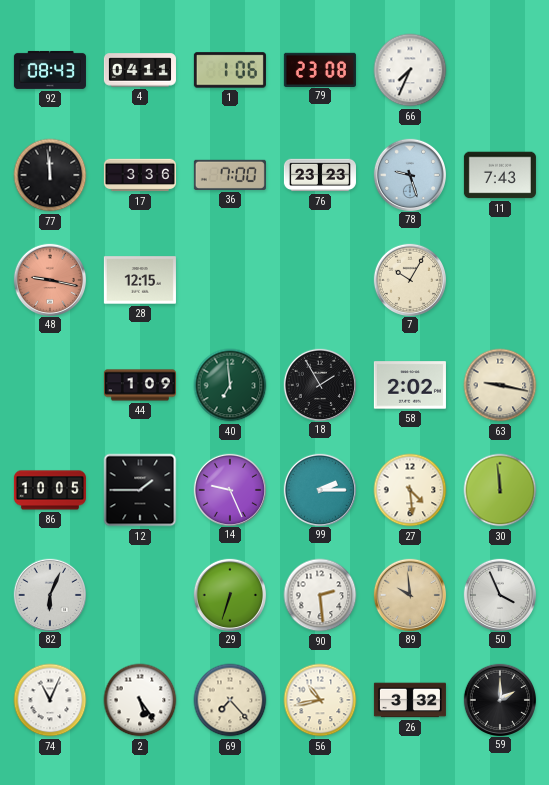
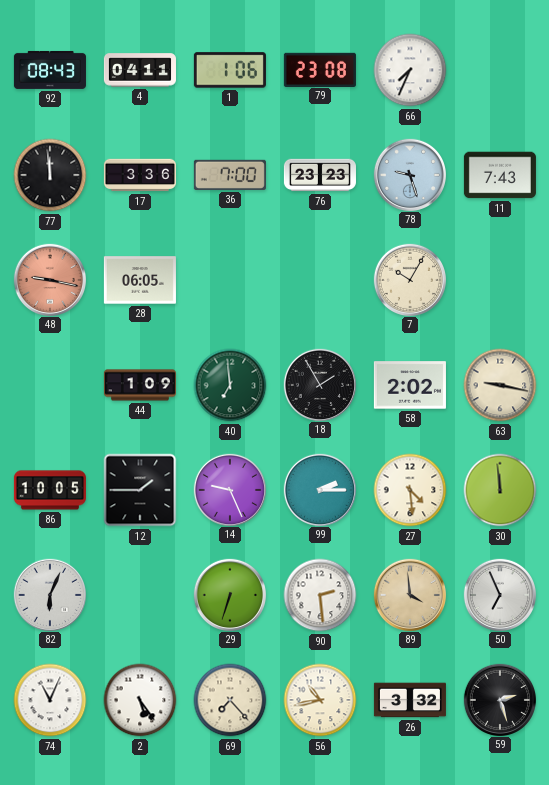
28: 12:15 -> 06:05 (140, 280)
89: 9:59 -> 3:59 (409, 594)
50: 3:56 -> 6:56 (499, 594)
59: 2:00 -> 2:27 (499, 699)
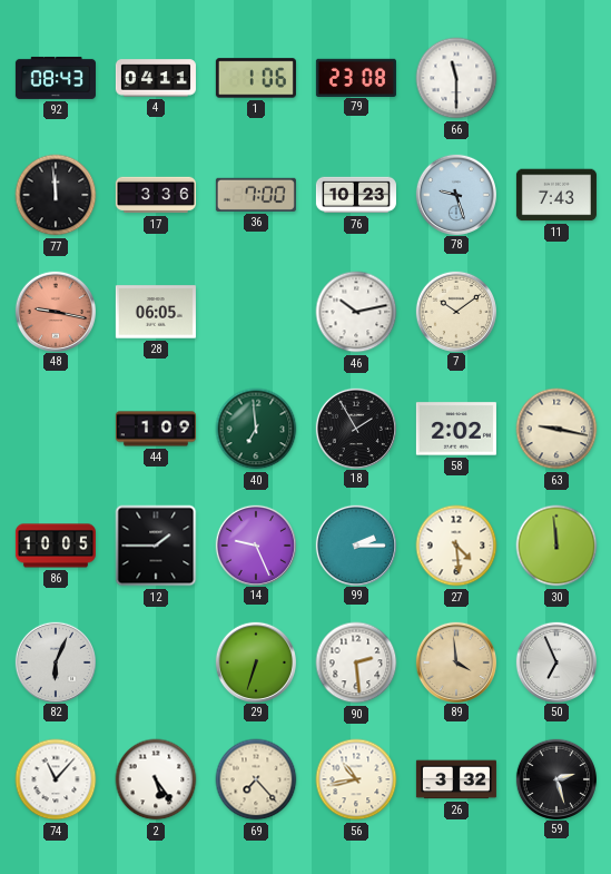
66: 7:34 -> 11:30 (456, 78)
76: 23:23 -> 10:23 (356, 195)
46: none -> 10:13 (356, 312)
7: 10:05 -> 10:09 (455, 311)
74: 11:04 -> 11:07 (56, 779)
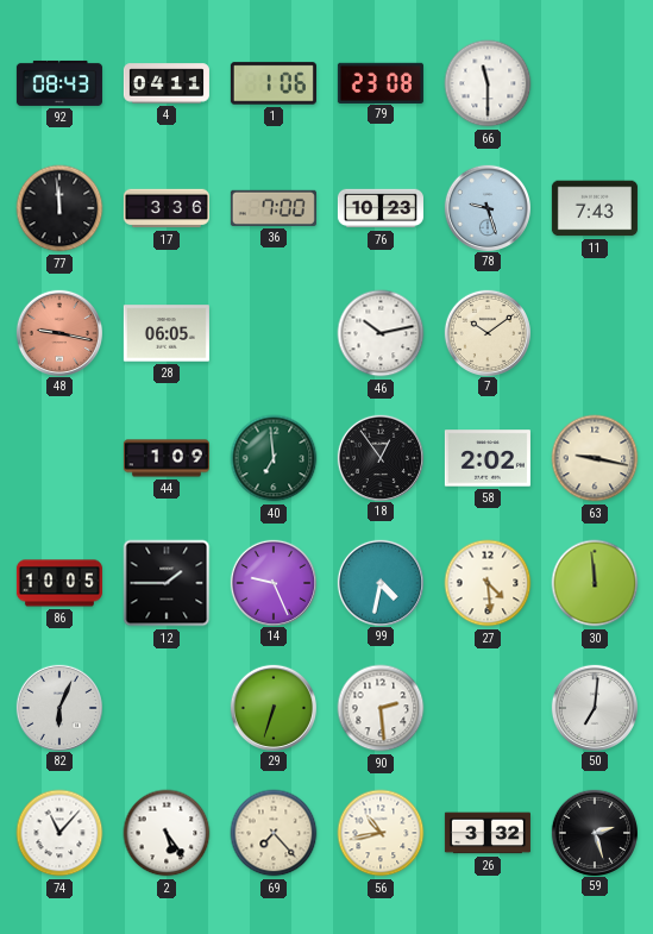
18: 1:55 -> 12:54 (379, 457)
99: 2:15 -> 4:32 (379, 582)
89: 3:59 -> none (455, 661)
50: 6:56 -> 7:01 (594, 707)
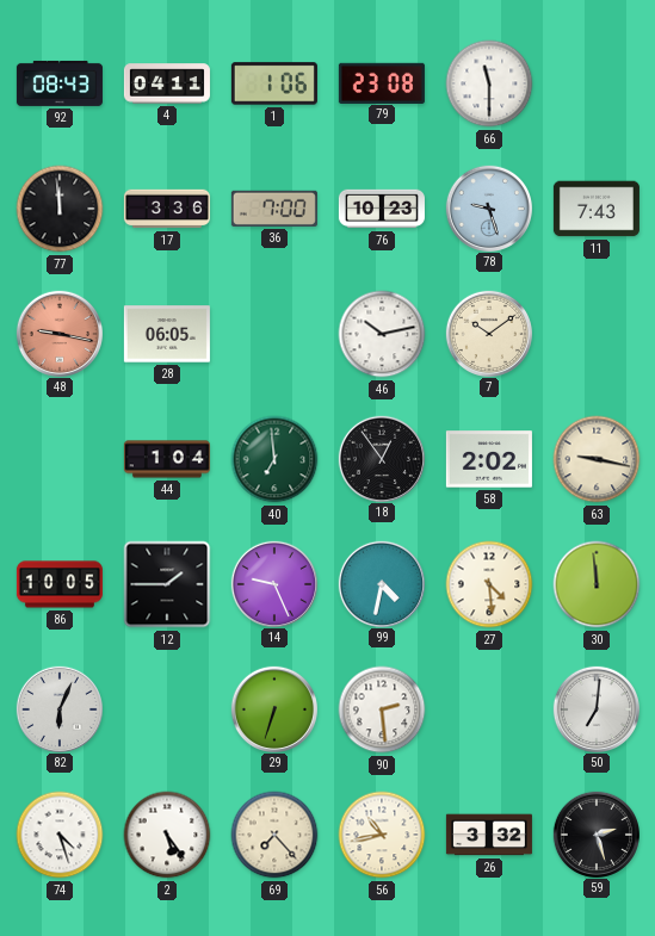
44: 1:09 -> 1:04 (167, 459)
74: 11:07 -> 4:27 (60, 835)
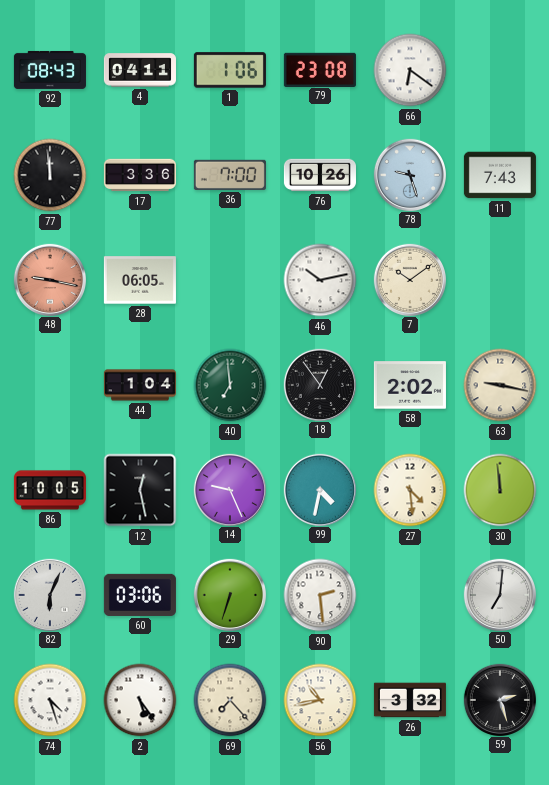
66: 11:30 -> 6:21 (410, 70)
76: 10:23 -> 10:26 (320, 175)
12: 1:45 -> 12:28 (140, 490)
60: none -> 03:06 (140, 595)
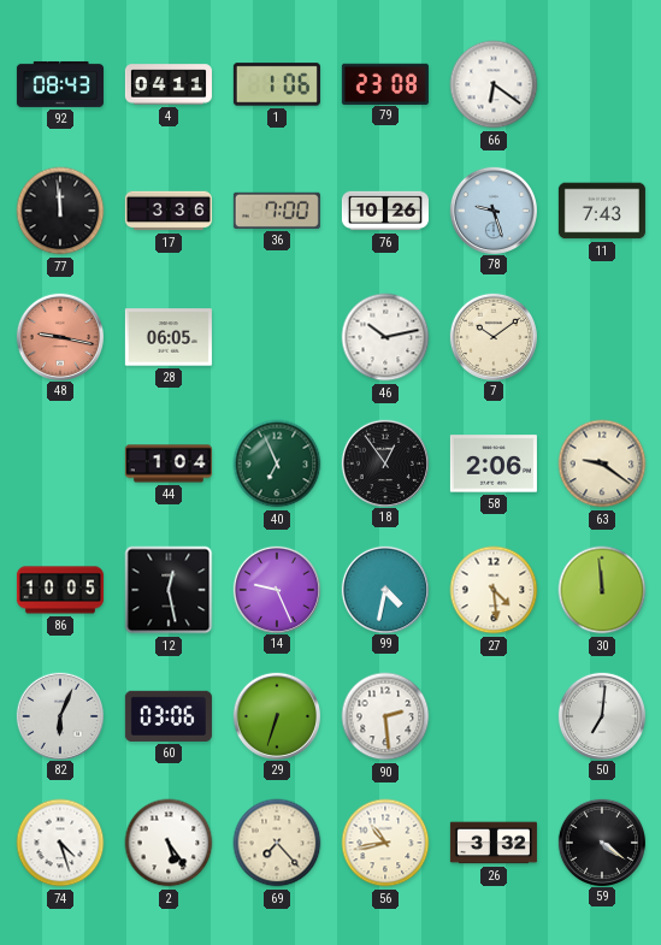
40: 6:59 -> 6:56 (277, 463)
58: 2:02 -> 2:06 (494, 463)
63: 9:17 -> 9:21 (602, 463)
59: 2:27 -> 4:21 (601, 841)
